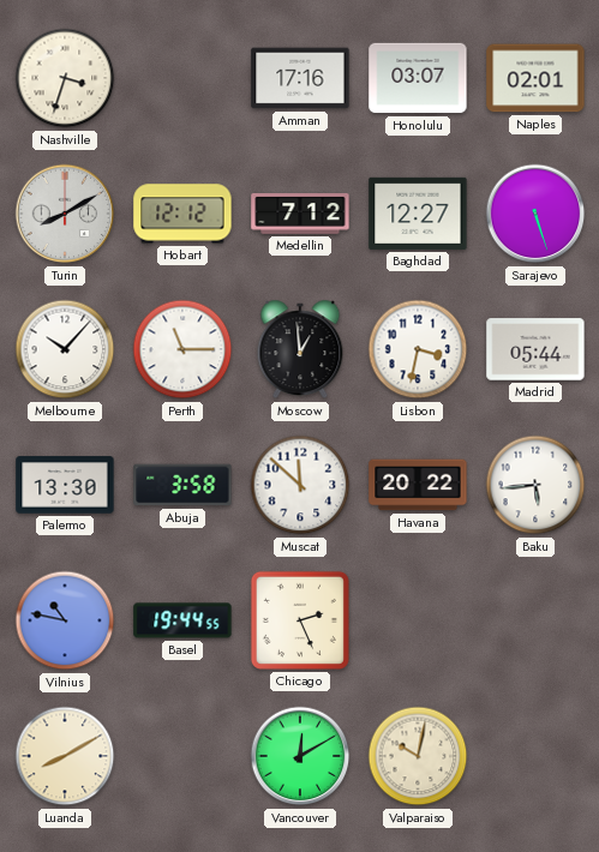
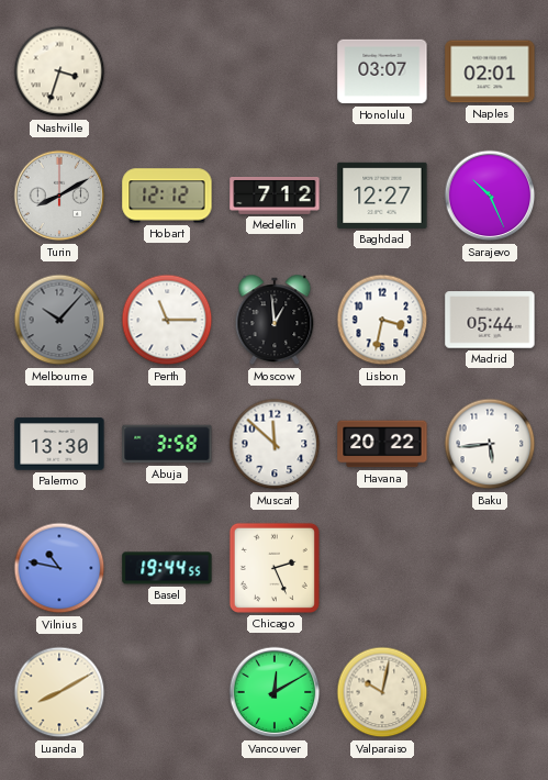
Amman: 17:16 -> none (300, 78)
Sarajevo: 5:27 -> 10:26 (490, 196)
Melbourne dial: white -> grey (59, 320)
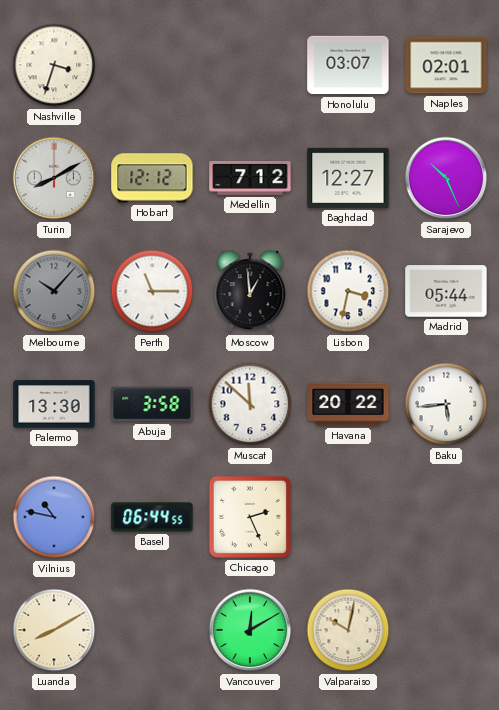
Basel: 19:44 -> 06:44 (152, 517)
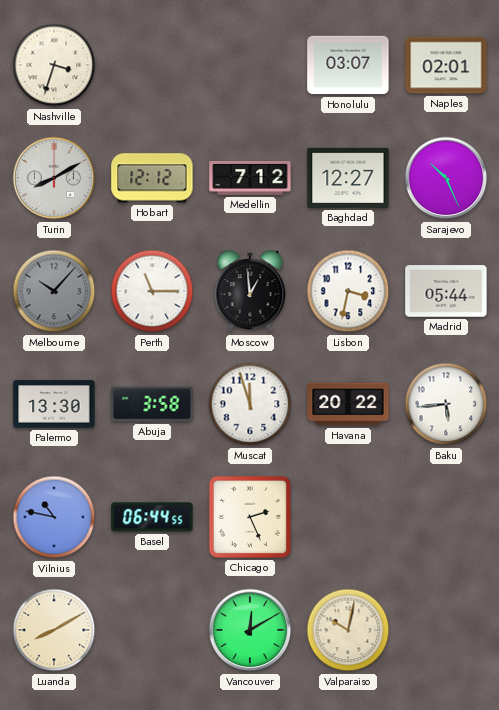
Muscat: 11:52 -> 11:57 (250, 404)
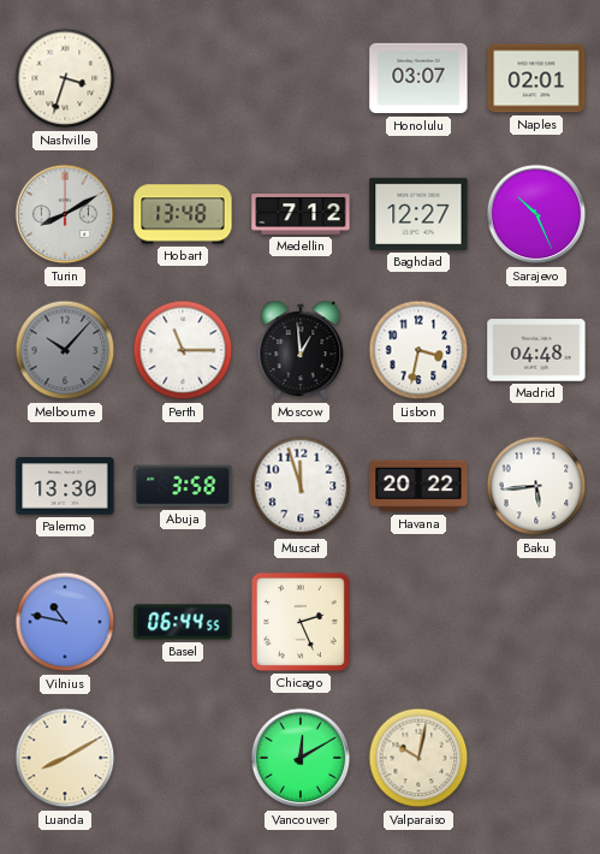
Hobart: 12:12 -> 13:48 (183, 214)
Madrid: 05:44 -> 04:48 (536, 350)
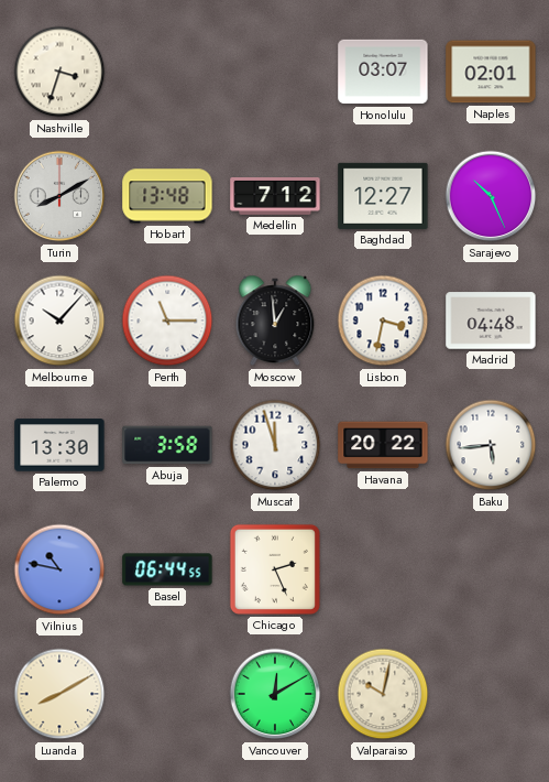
Melbourne dial: grey -> white (59, 321)
